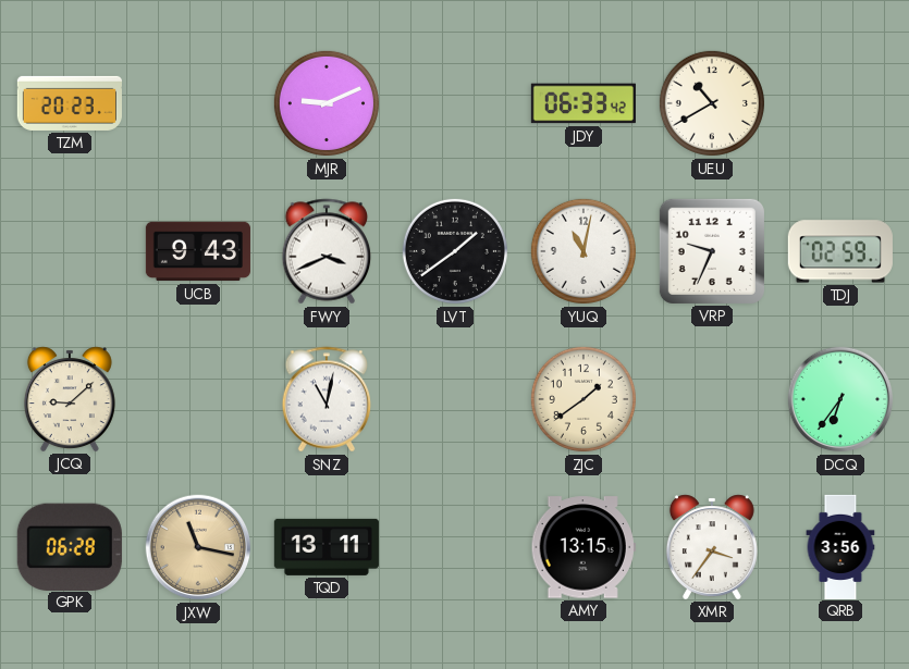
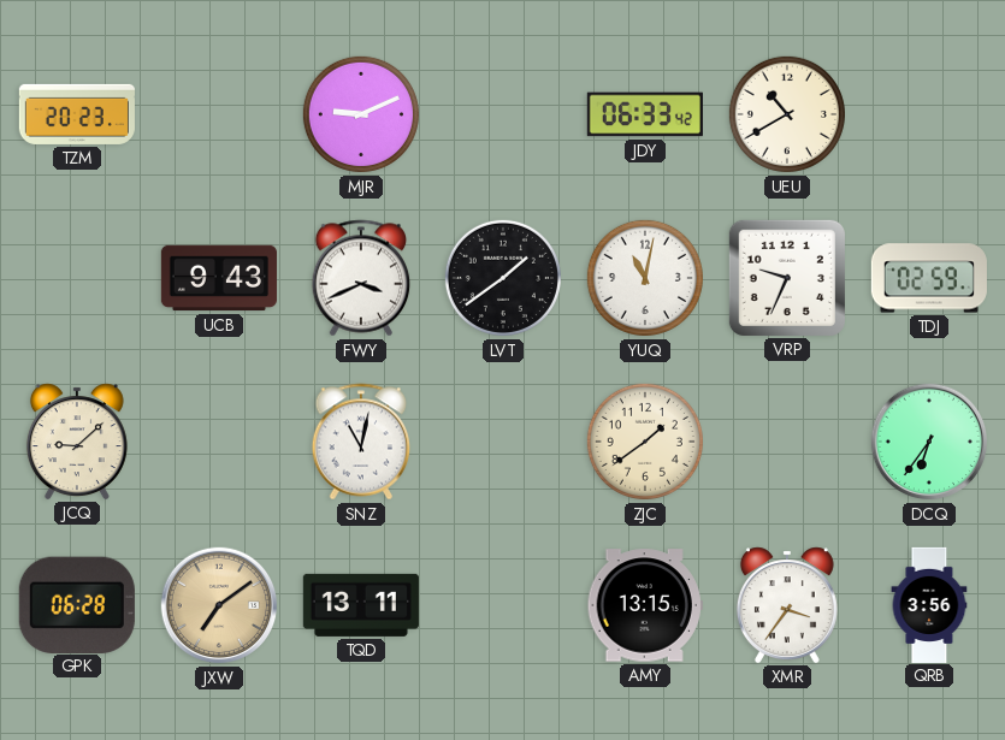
JXW: 11:17 -> 7:09 (219, 605)
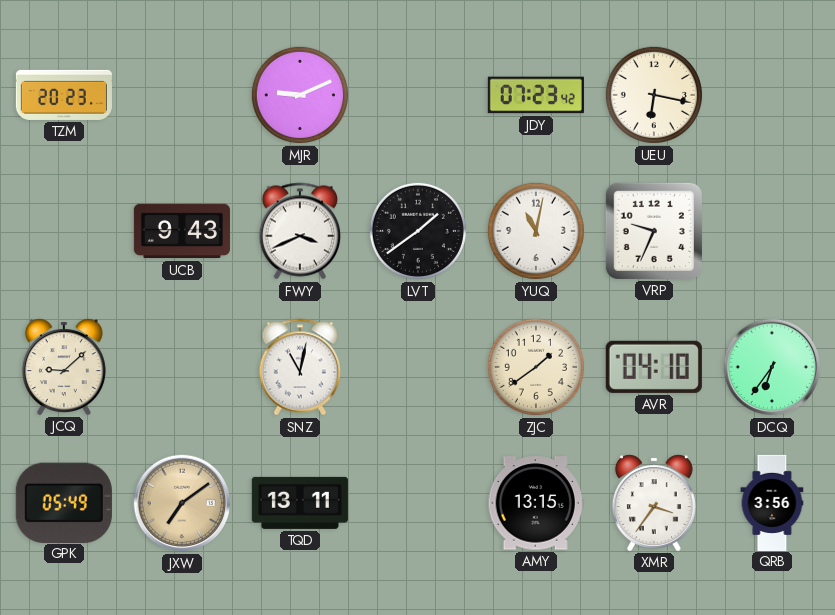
JDY: 06:33 -> 07:23 (536, 95)
UEU: 10:40 -> 6:17 (654, 95)
TDJ: 02:59 -> none (929, 278)
AVR: none -> 04:10 (654, 367)
GPK: 06:28 -> 05:49 (64, 502)
